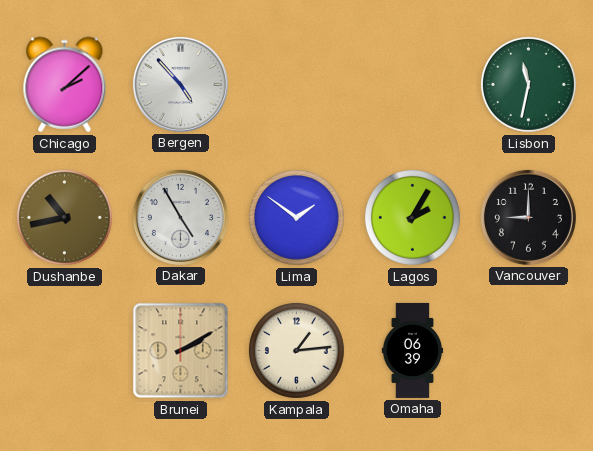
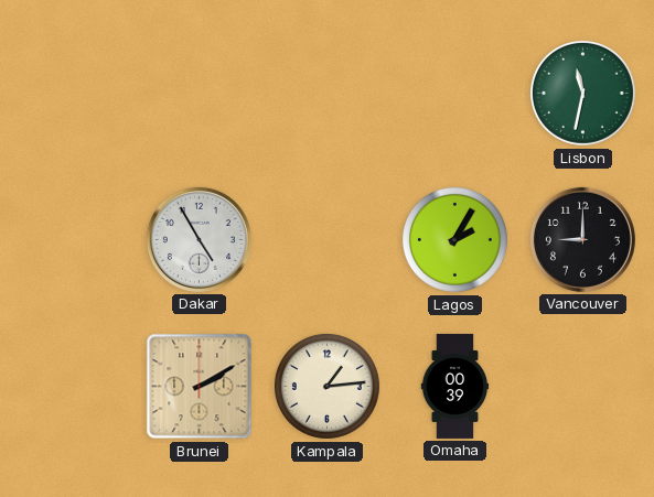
Chicago: 2:08 -> none (65, 85)
Bergen: 4:53 -> none (180, 84)
Dushanbe: 10:43 -> none (64, 217)
Lima: 1:51 -> none (296, 217)
Omaha: 06:39 -> 00:39 (455, 386)
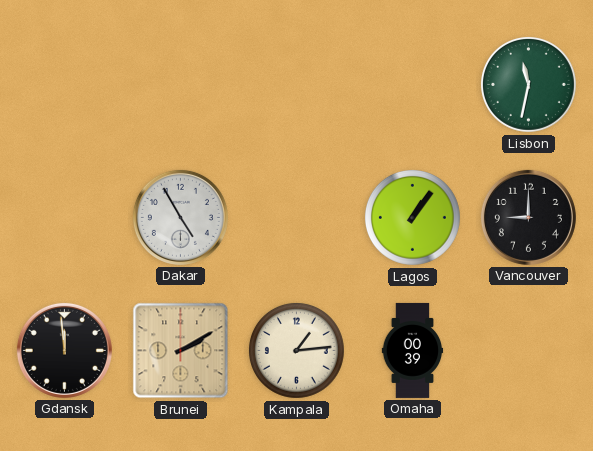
Lagos: 2:05 -> 1:06 (412, 217)
Gdansk: none -> 11:59 (64, 350)
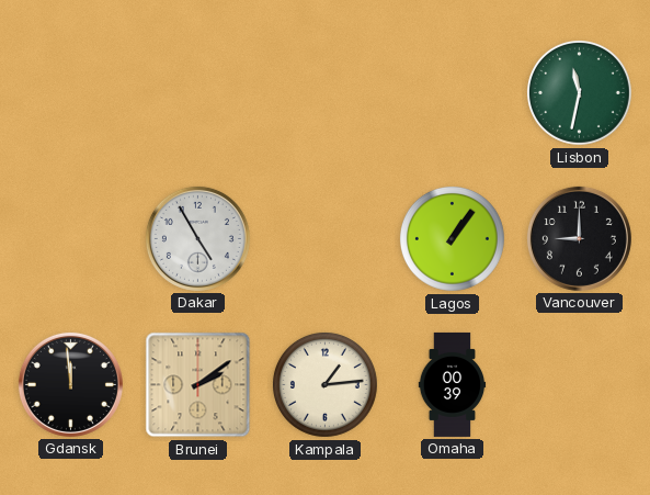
Brunei: 2:10 -> 2:09 (198, 385)
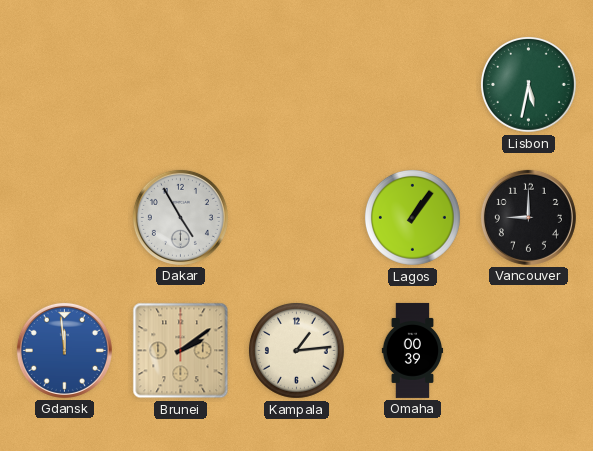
Lisbon: 11:32 -> 5:32 (528, 84)
Gdansk dial: black -> blue (64, 350)
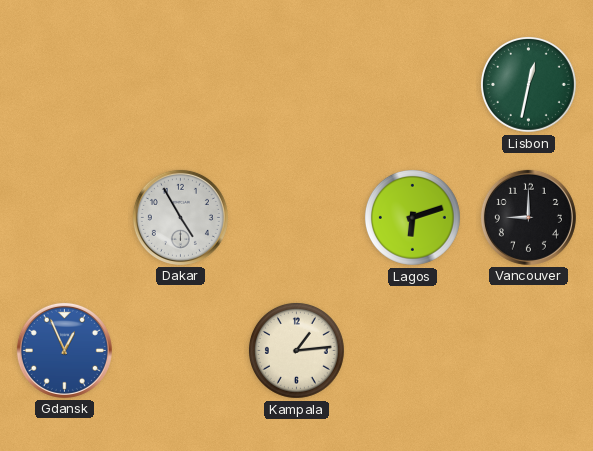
Lisbon: 5:32 -> 12:32 (528, 84)
Lagos: 1:06 -> 6:12 (412, 217)
Gdansk: 11:59 -> 12:56 (64, 350)
Brunei: 2:09 -> none (181, 351)
Omaha: 00:39 -> none (413, 350)
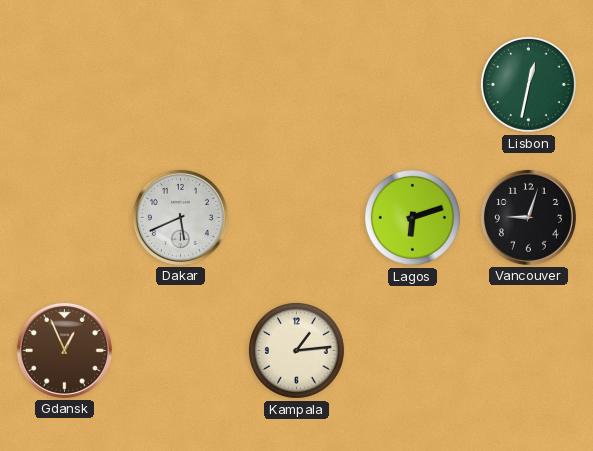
Dakar: 4:55 -> 5:41 (180, 217)
Vancouver: 9:00 -> 9:03 (528, 217)
Gdansk dial: blue -> brown (64, 350)
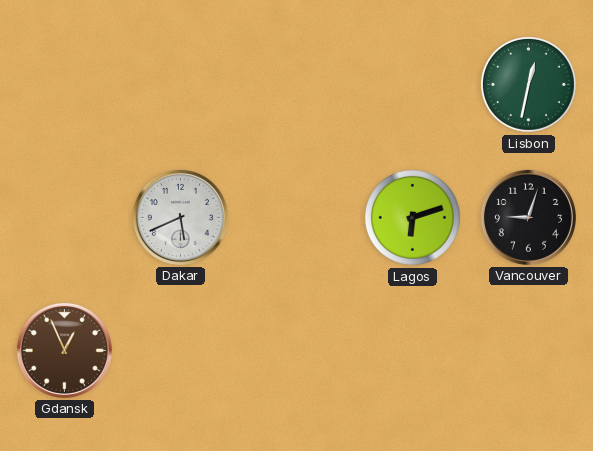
Kampala: 1:14 -> none (296, 350)
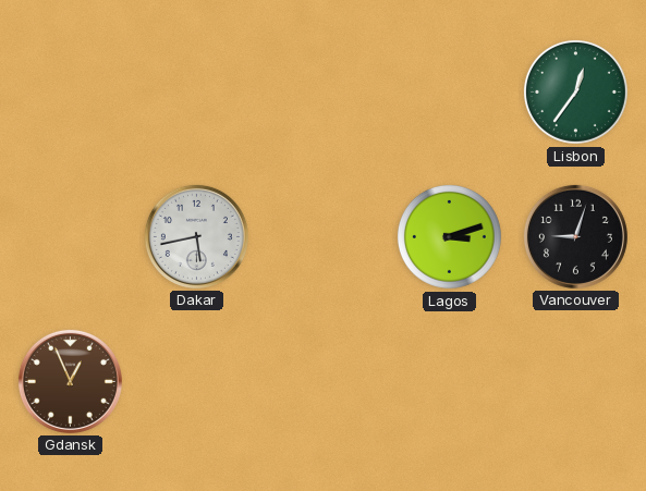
Lisbon: 12:32 -> 12:36 (575, 91)
Dakar: 5:41 -> 5:43 (196, 236)
Lagos: 6:12 -> 3:12 (449, 236)
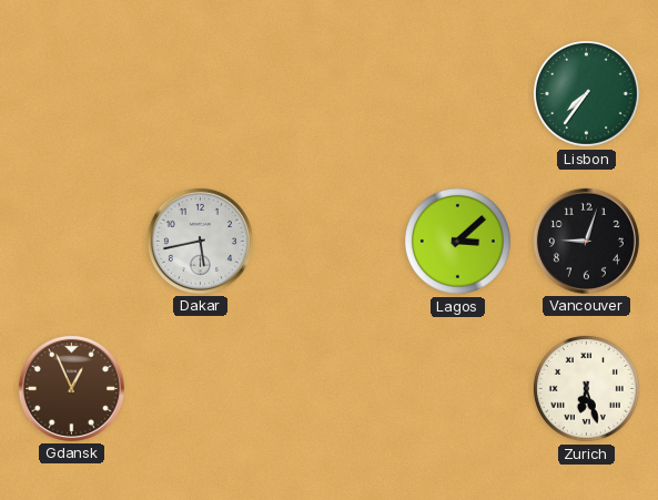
Lisbon: 12:36 -> 7:36 (586, 93)
Lagos: 3:12 -> 3:08 (457, 241)
Zurich: none -> 6:27 (586, 388)
